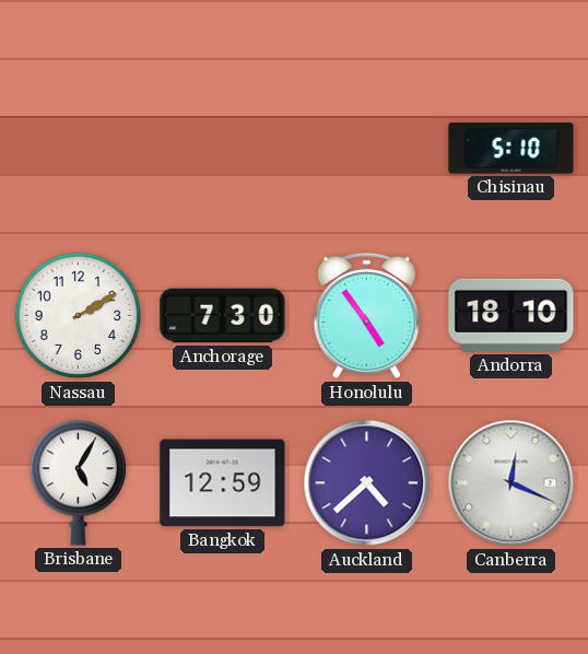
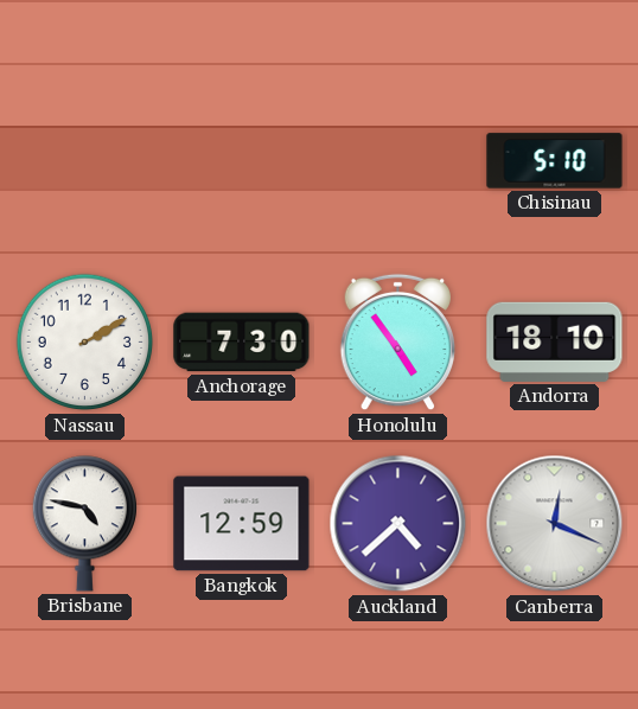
Brisbane: 5:05 -> 4:47 (84, 524)
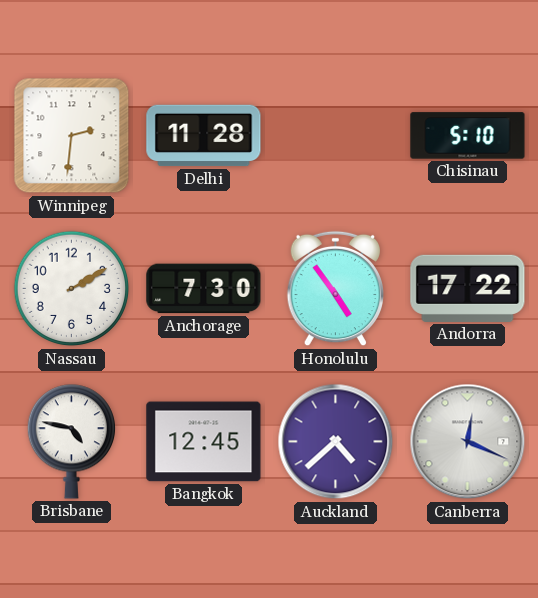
Winnipeg: none -> 2:31 (72, 136)
Delhi: none -> 11:28 (204, 136)
Andorra: 18:10 -> 17:22 (468, 288)
Bangkok: 12:59 -> 12:45 (204, 442)
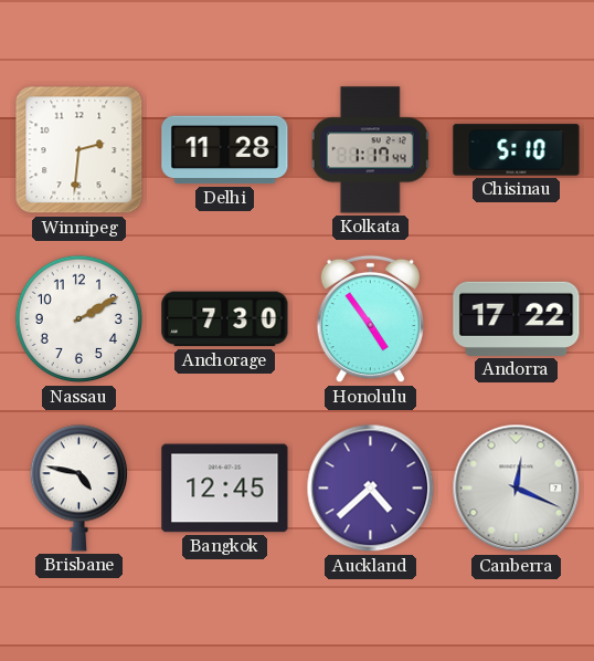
Kolkata: none -> 1:17 (371, 150)
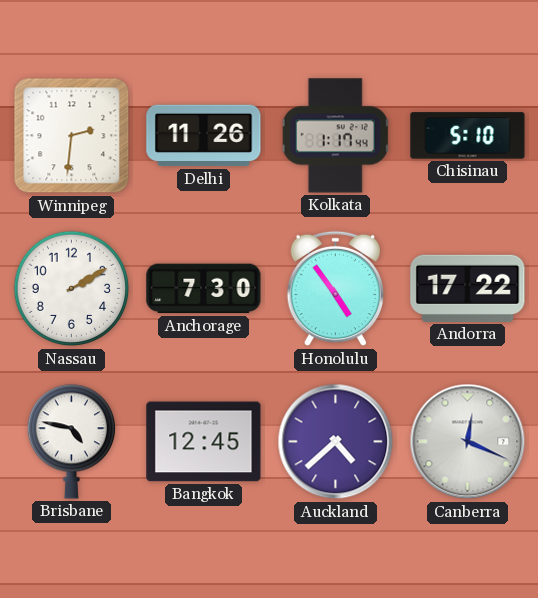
Delhi: 11:28 -> 11:26 (204, 136)
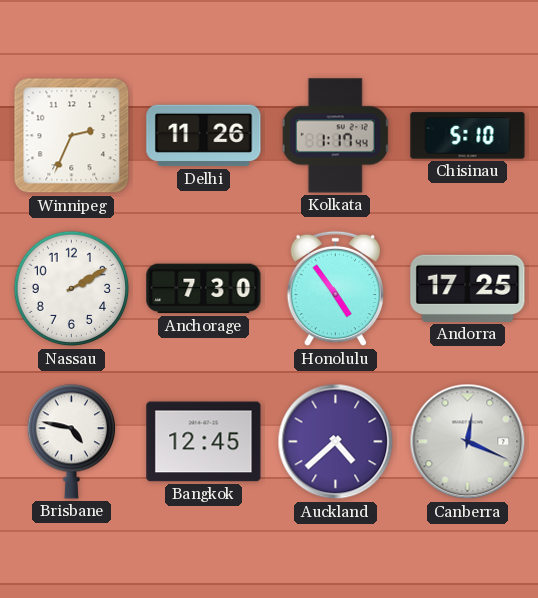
Winnipeg: 2:31 -> 2:34 (72, 136)
Andorra: 17:22 -> 17:25 (468, 288)
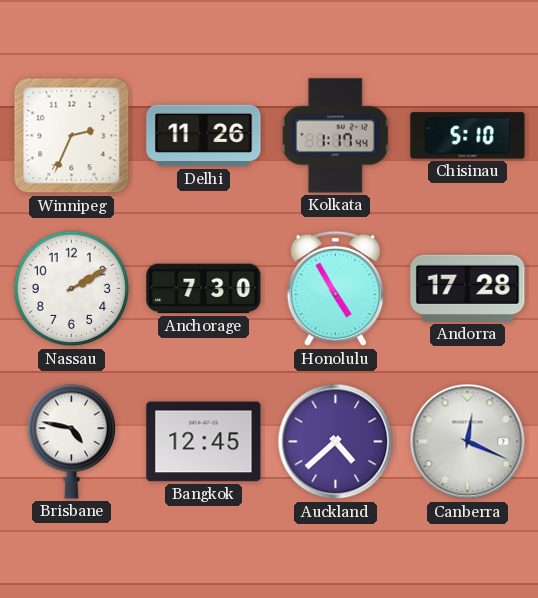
Honolulu: 4:54 -> 4:55 (335, 289)
Andorra: 17:25 -> 17:28 (468, 288)
